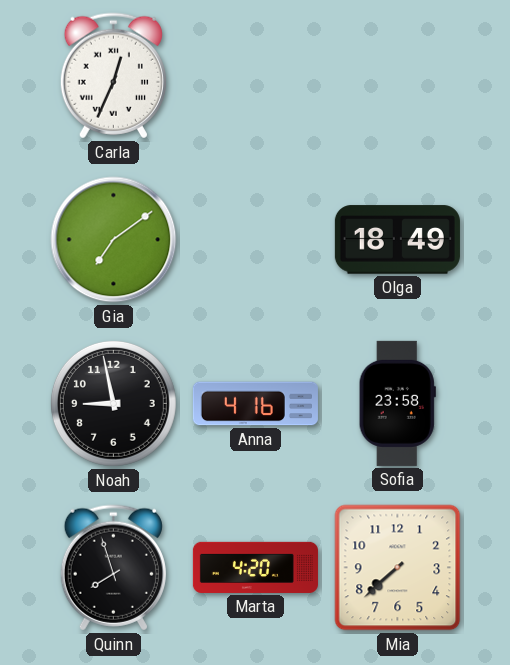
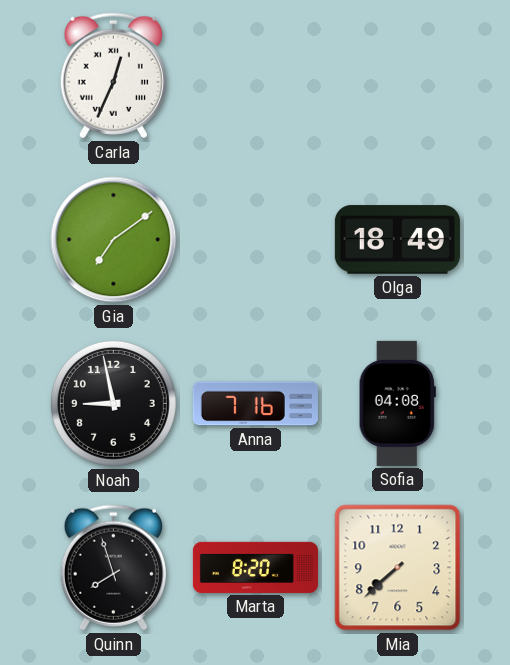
Anna: 4:16 -> 7:16 (255, 404)
Sofia: 23:58 -> 04:08 (397, 403)
Marta: 4:20 -> 8:20 (255, 567)
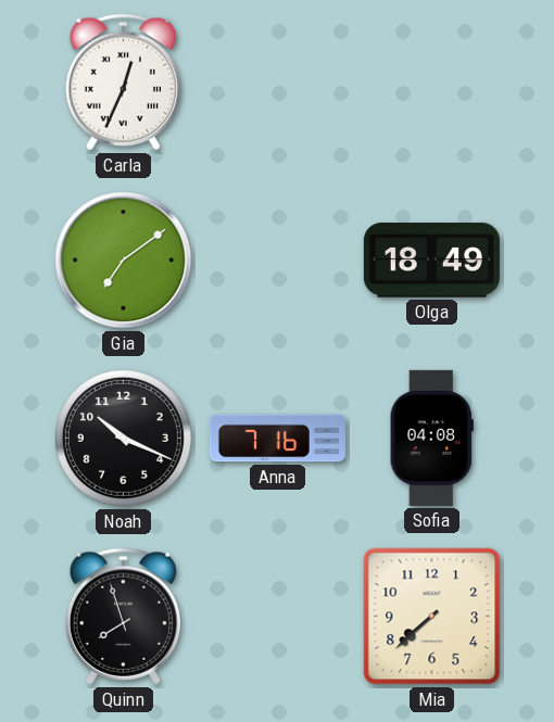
Noah: 8:58 -> 10:19 (123, 438)
Marta: 8:20 -> none (255, 567)
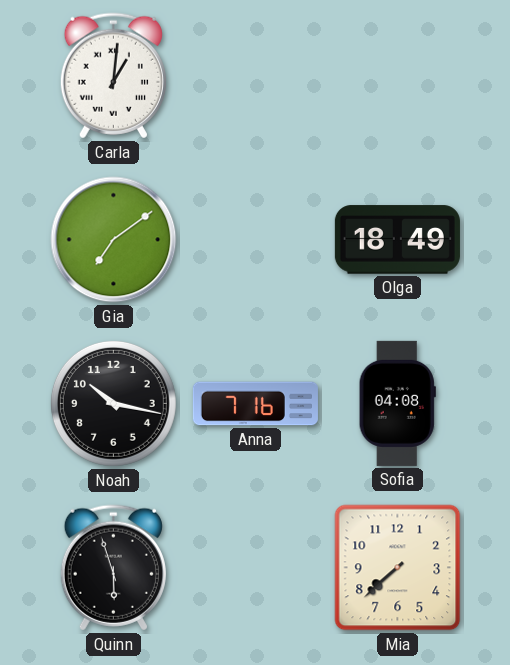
Carla: 12:34 -> 1:01 (113, 76)
Noah: 10:19 -> 10:17 (113, 403)
Quinn: 7:57 -> 5:57 (113, 568)
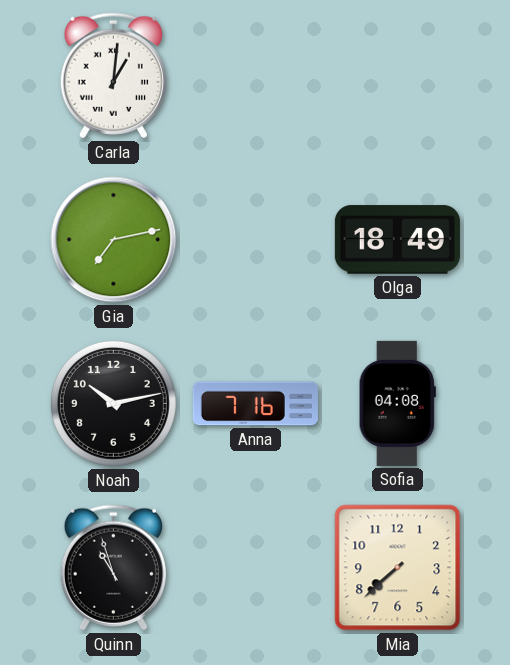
Gia: 7:09 -> 7:13 (114, 240)
Noah: 10:17 -> 10:13 (113, 403)
Quinn: 5:57 -> 10:57 (113, 568)
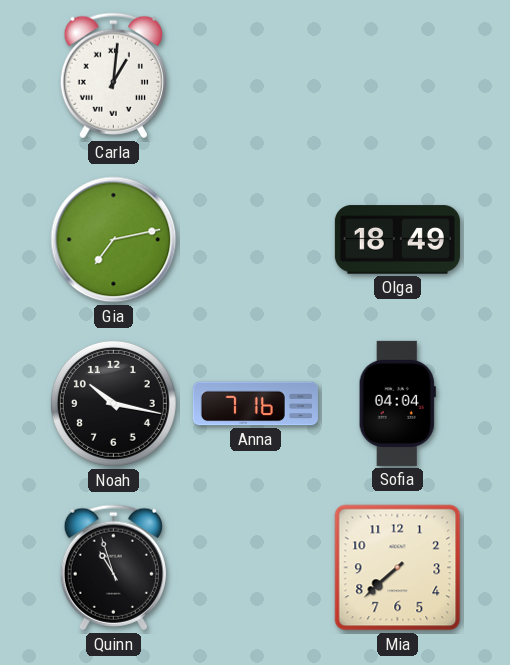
Noah: 10:13 -> 10:17 (113, 403)
Sofia: 04:08 -> 04:04 (397, 403)
